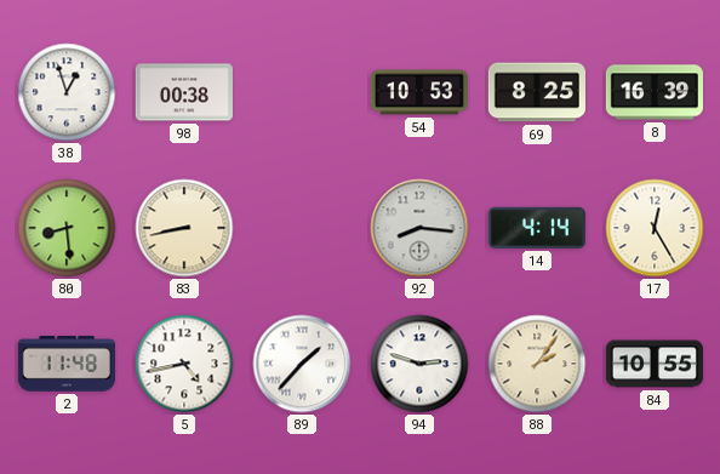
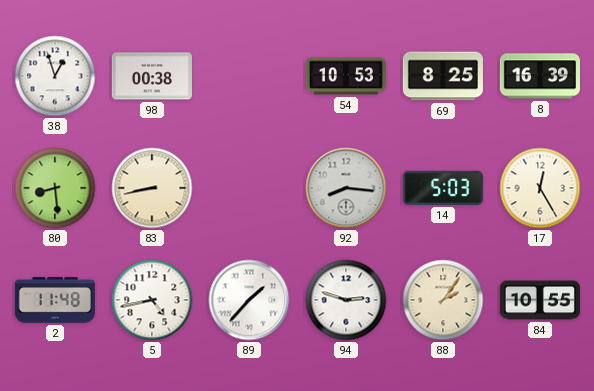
14: 4:14 -> 5:03 (443, 188)
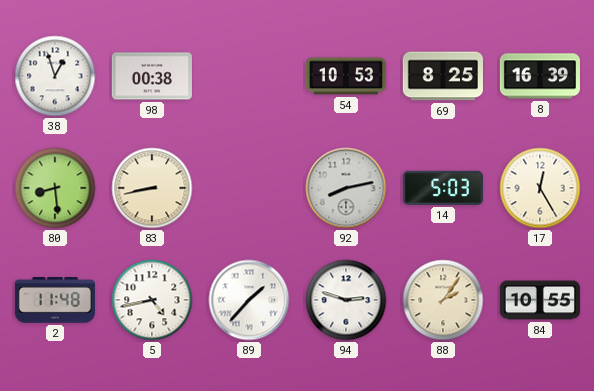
92: 8:16 -> 8:13 (346, 188)
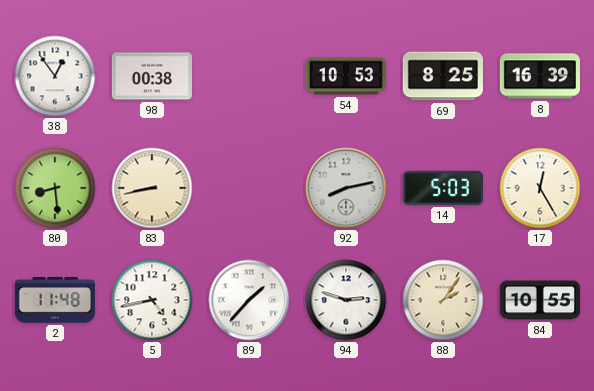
38: 12:57 -> 12:54 (55, 76)
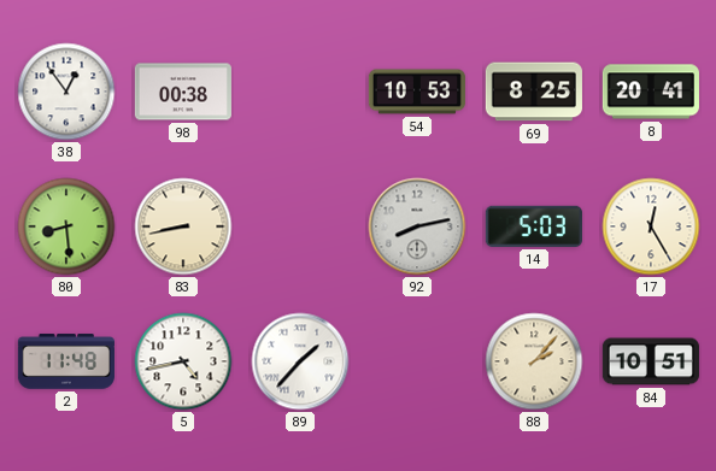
8: 16:39 -> 20:41 (651, 92)
94: 2:48 -> none (346, 300)
88: 2:06 -> 2:07 (534, 361)
84: 10:55 -> 10:51 (651, 361)
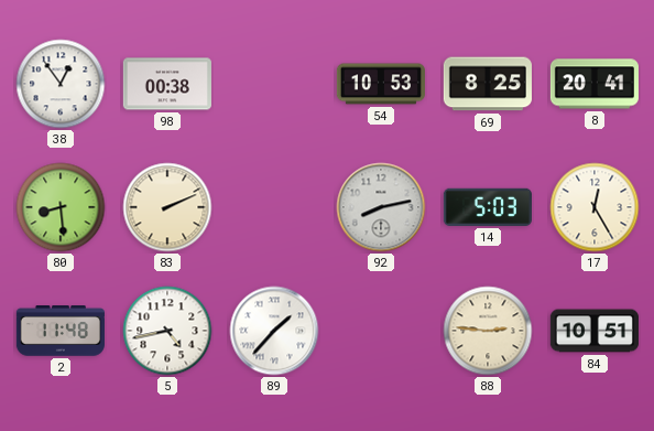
83: 8:43 -> 2:11 (167, 207)
88: 2:07 -> 2:46 (488, 331)
